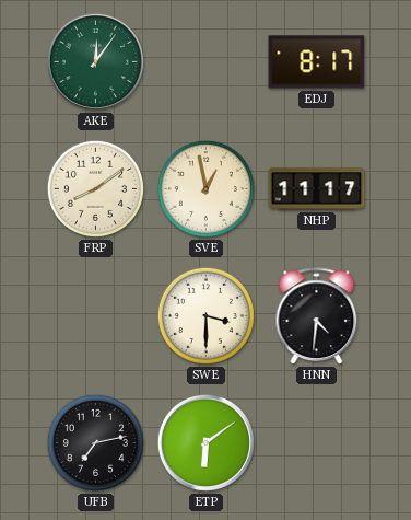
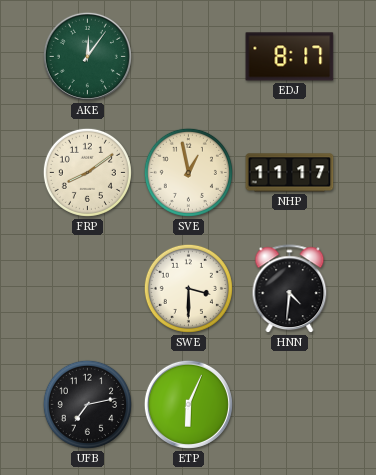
ETP: 6:09 -> 6:04 (188, 404)
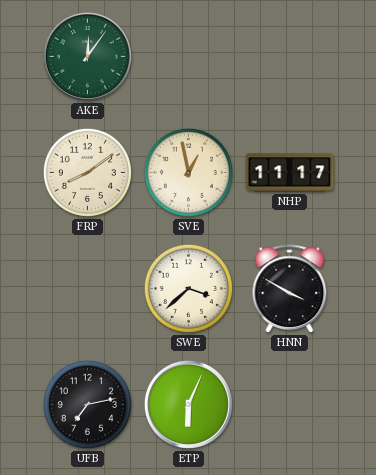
EDJ: 8:17 -> none (290, 57)
SWE: 3:30 -> 3:38 (188, 288)
HNN: 4:31 -> 3:50 (290, 289)
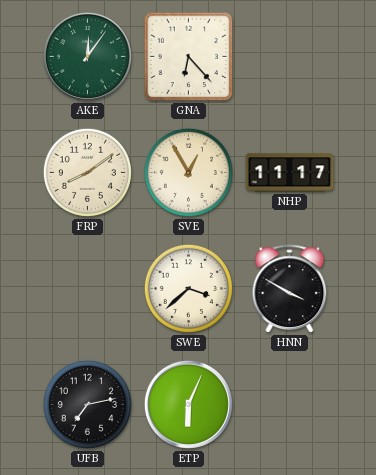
GNA: none -> 6:23 (189, 57)
SVE: 12:58 -> 12:55 (188, 172)
